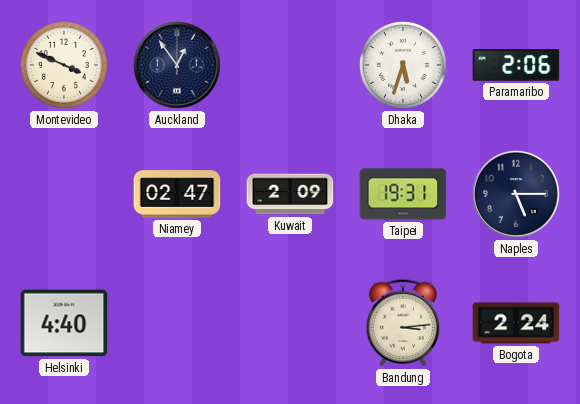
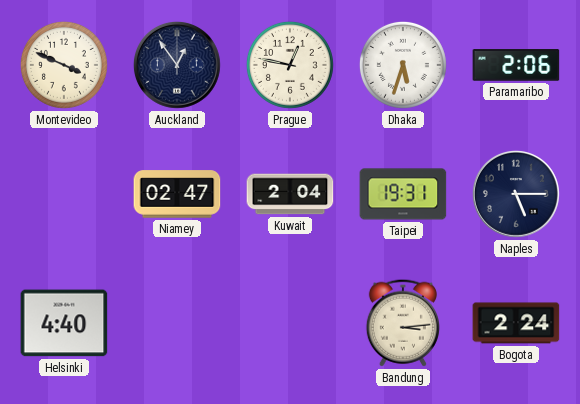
Prague: none -> 12:47 (290, 65)
Kuwait: 2:09 -> 2:04 (290, 194)
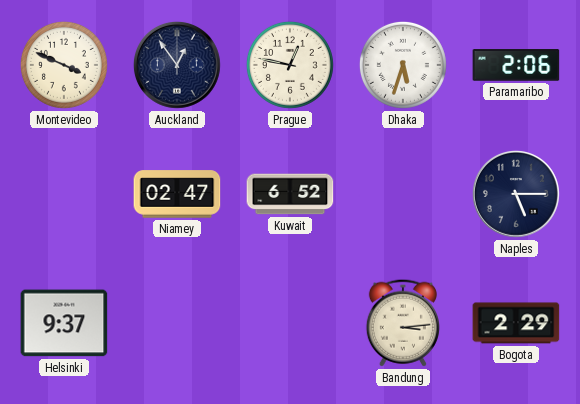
Kuwait: 2:04 -> 6:52 (290, 194)
Taipei: 19:31 -> none (403, 194)
Helsinki: 4:40 -> 9:37 (64, 323)
Bogota: 2:24 -> 2:29 (516, 323)
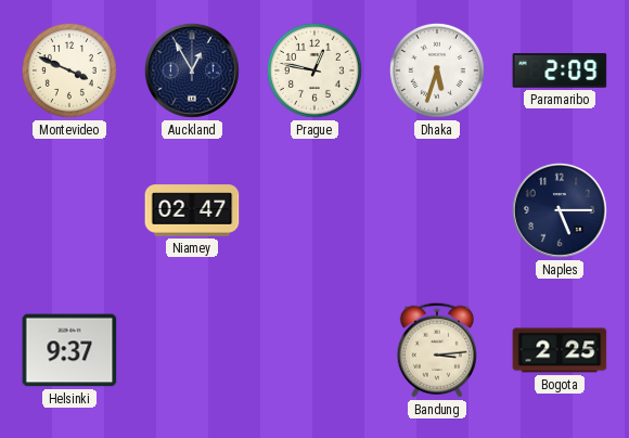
Auckland: 12:54 -> 12:55 (192, 70)
Paramaribo: 2:06 -> 2:09 (560, 70)
Kuwait: 6:52 -> none (290, 194)
Bogota: 2:29 -> 2:25 (560, 350)
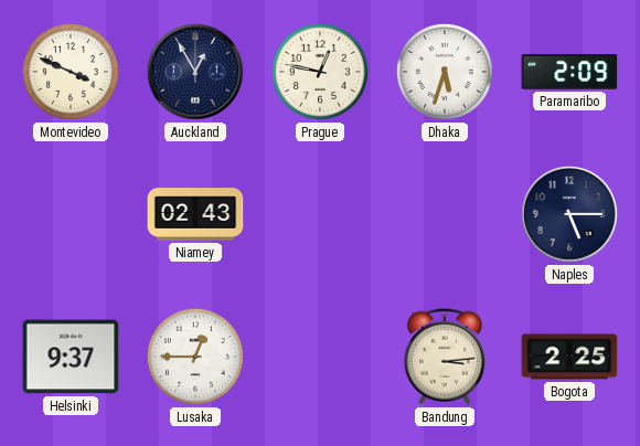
Niamey: 02:47 -> 02:43 (195, 214)
Lusaka: none -> 12:45 (195, 357)
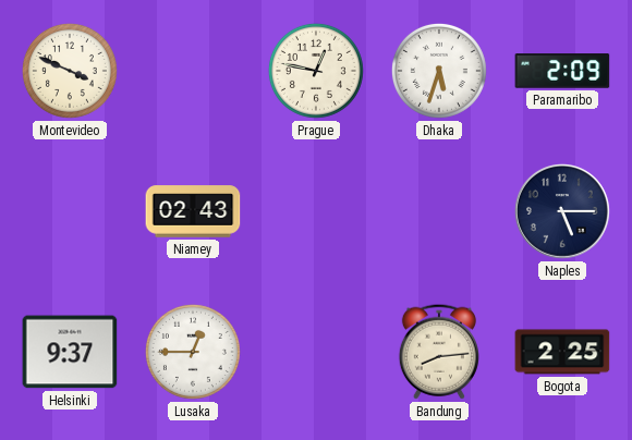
Auckland: 12:55 -> none (195, 72)
Bandung: 3:14 -> 8:14 (439, 352)
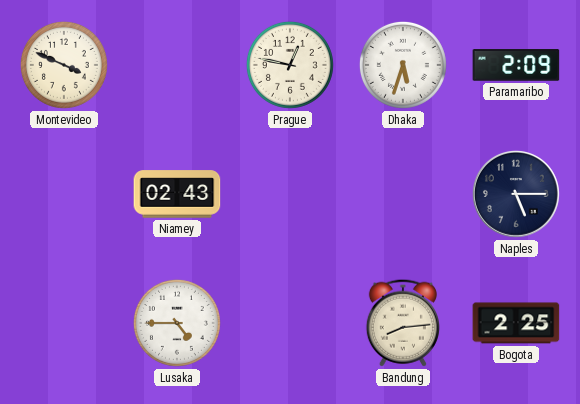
Helsinki: 9:37 -> none (70, 352)
Lusaka: 12:45 -> 4:45 (177, 323)
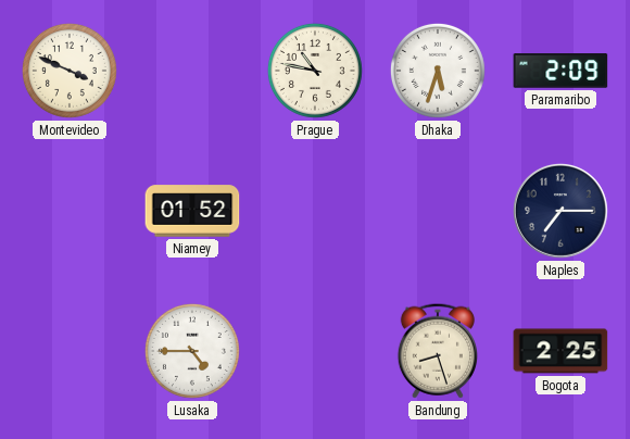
Prague: 12:47 -> 10:47 (315, 71)
Niamey: 02:43 -> 01:52 (192, 211)
Naples: 5:15 -> 7:15 (560, 211)
Bandung: 8:14 -> 8:27 (438, 351)
